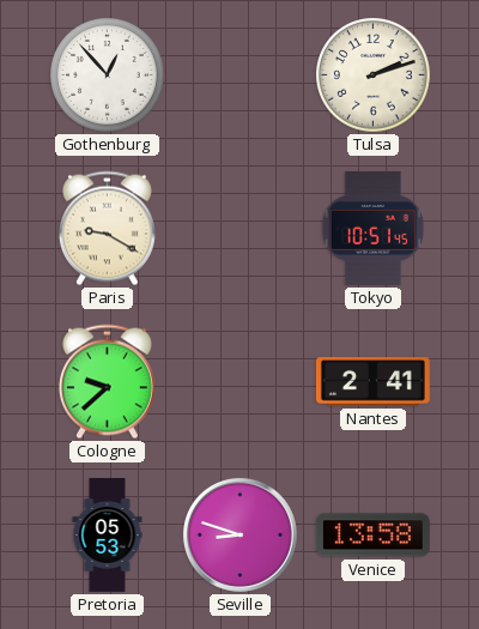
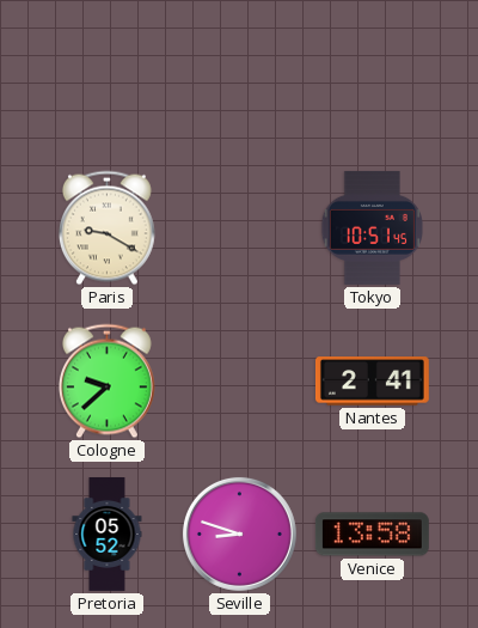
Gothenburg: 12:53 -> none (108, 75)
Tulsa: 2:12 -> none (374, 75)
Pretoria: 05:53 -> 05:52 (108, 535)
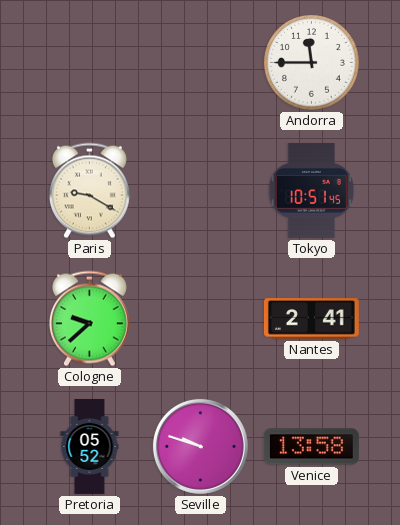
Andorra: none -> 11:45 (312, 63)
Seville: 8:48 -> 9:48 (200, 446)
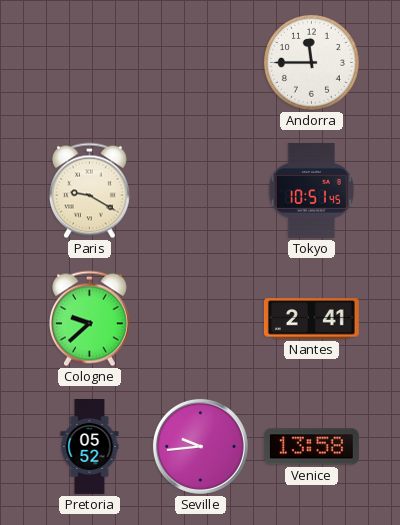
Seville: 9:48 -> 9:44 (200, 446)
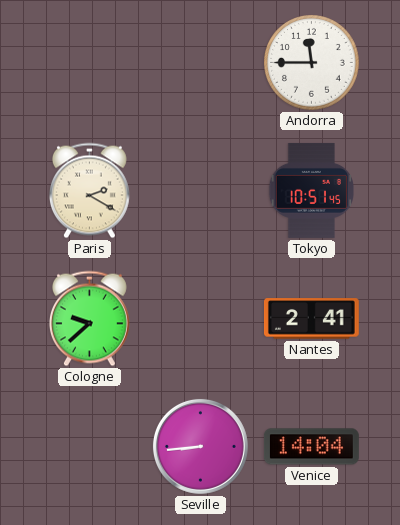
Paris: 9:20 -> 2:20 (89, 191)
Pretoria: 05:52 -> none (90, 447)
Seville: 9:44 -> 8:44 (200, 446)
Venice: 13:58 -> 14:04 (311, 447)
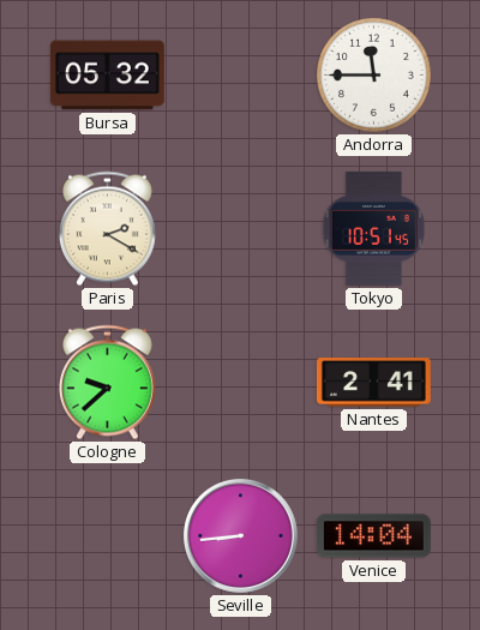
Bursa: none -> 05:32 (107, 76)
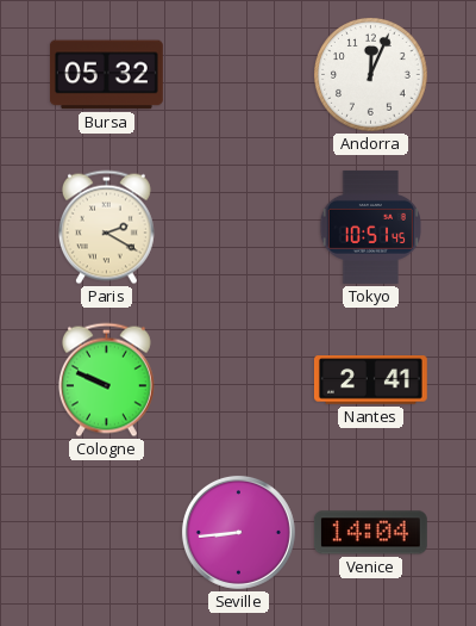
Andorra: 11:45 -> 12:04 (371, 75)
Cologne: 9:38 -> 9:49 (106, 380)
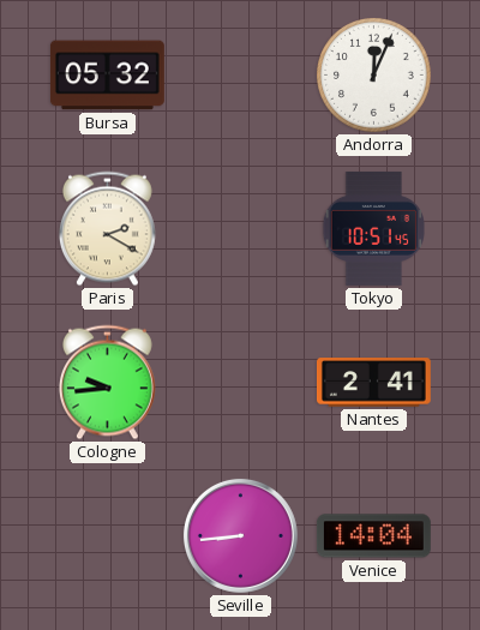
Cologne: 9:49 -> 9:44 (107, 383)
